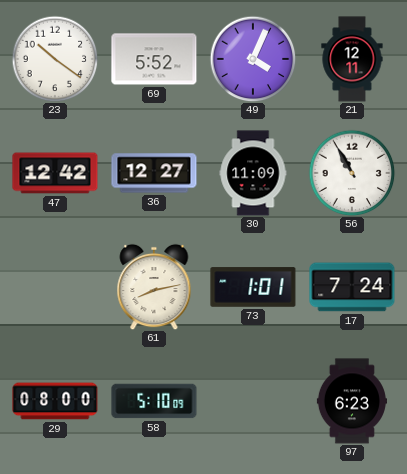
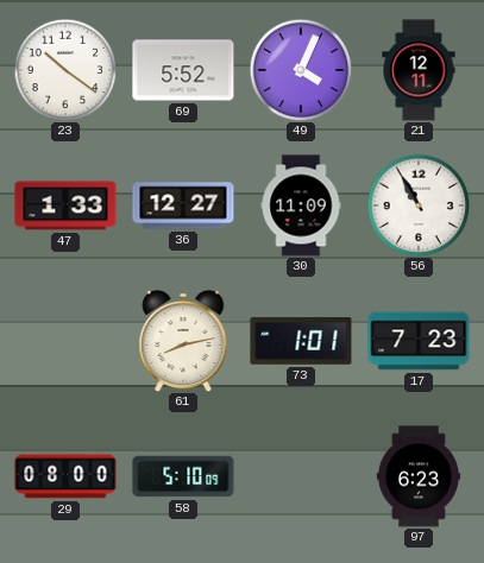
47: 12:42 -> 1:33 (65, 205)
17: 7:24 -> 7:23 (419, 341)
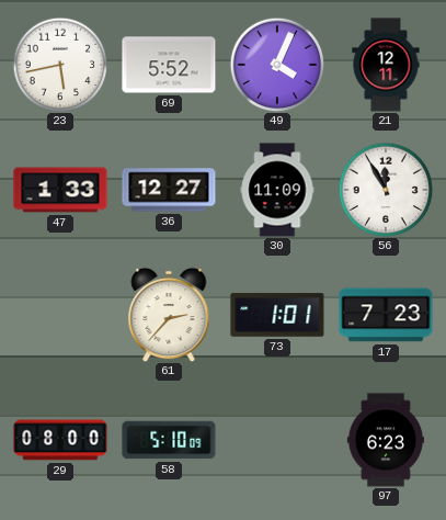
23: 10:21 -> 5:43 (60, 65)
56: 10:55 -> 11:55 (386, 190)
61: 8:13 -> 2:37 (169, 315)
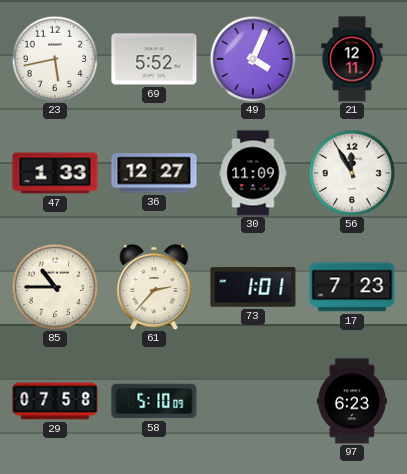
85: none -> 10:45 (55, 287)
29: 08:00 -> 07:58 (55, 401)
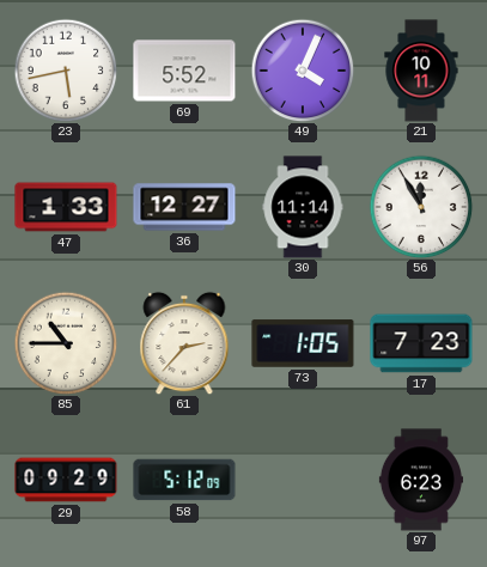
21: 12:11 -> 10:11 (421, 71)
30: 11:09 -> 11:14 (303, 207)
73: 1:01 -> 1:05 (303, 343)
29: 07:58 -> 09:29 (66, 480)
58: 5:10 -> 5:12 (184, 480)
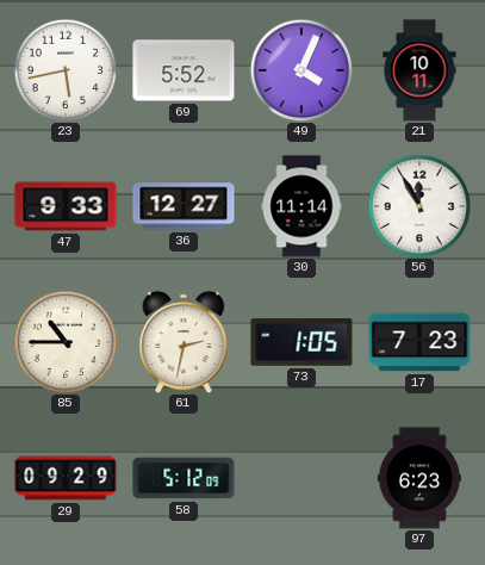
47: 1:33 -> 9:33 (66, 206)
61: 2:37 -> 2:32 (184, 342)
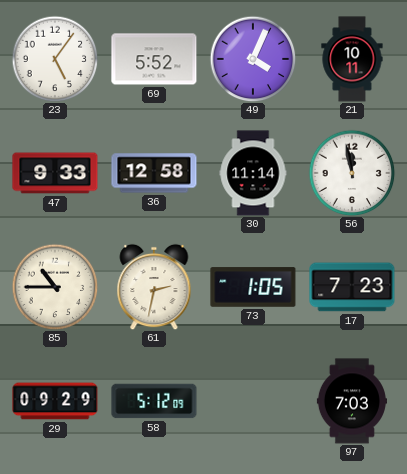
23: 5:43 -> 5:06 (55, 59)
36: 12:27 -> 12:58 (154, 173)
56: 11:55 -> 11:58 (352, 173)
97: 6:23 -> 7:03 (352, 401)
